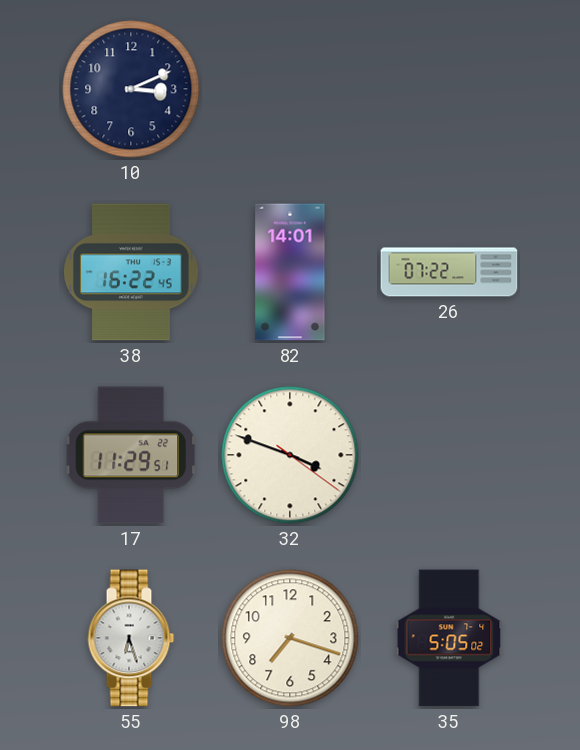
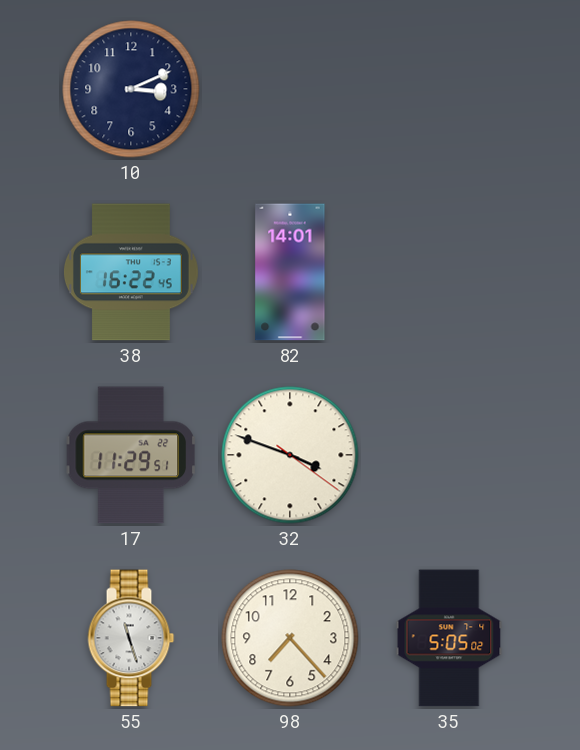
26: 07:22 -> none (449, 272)
55: 6:27 -> 11:27 (131, 638)
98: 7:18 -> 7:23 (290, 638)
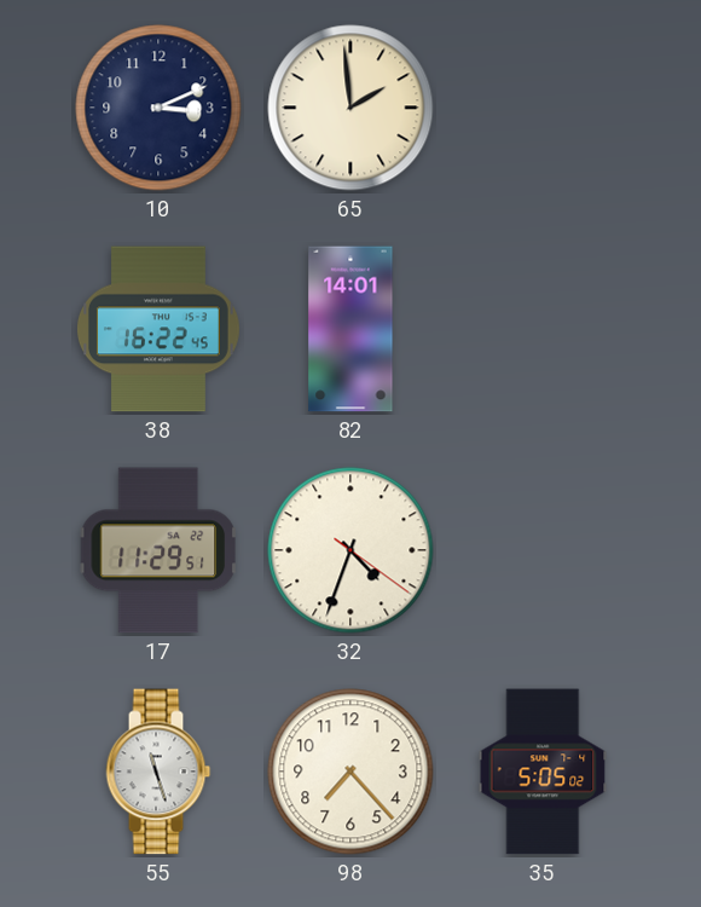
65: none -> 1:59 (350, 108)
32: 3:48 -> 4:33 (350, 550)
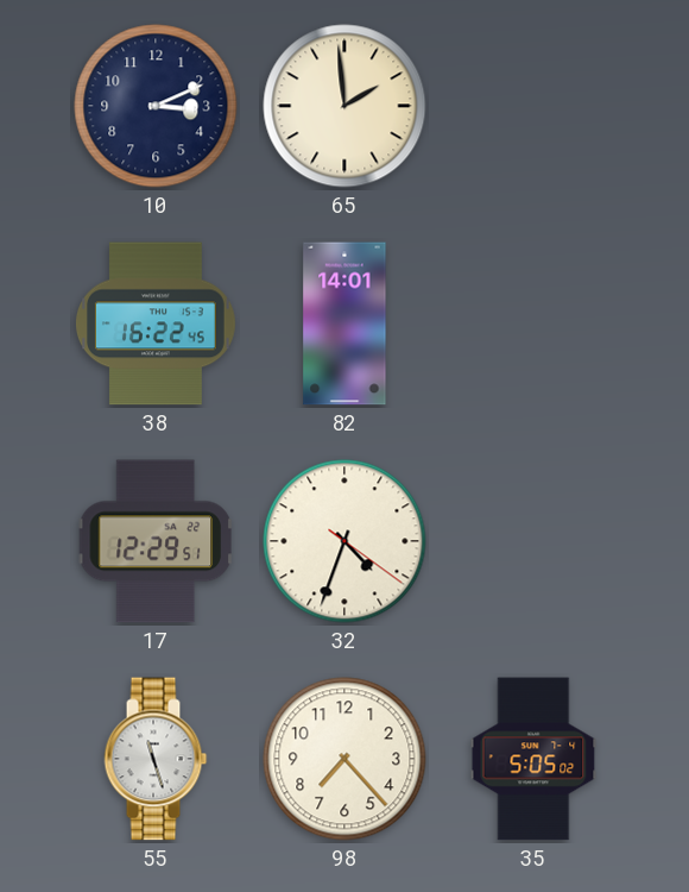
17: 11:29 -> 12:29 (156, 541)
